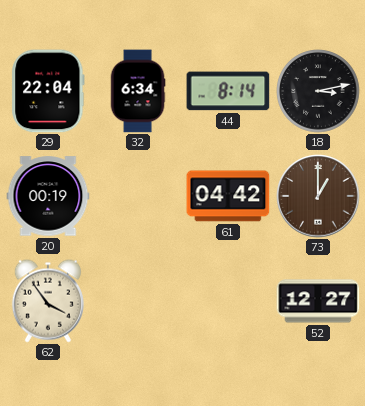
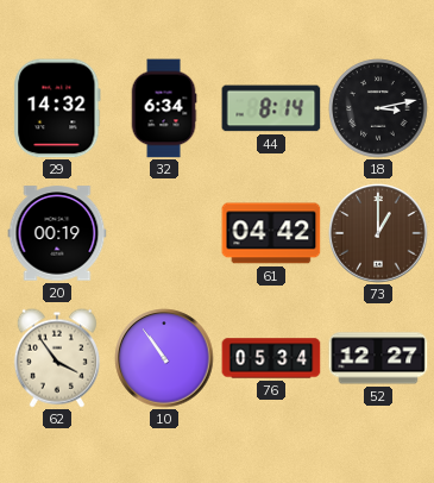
29: 22:04 -> 14:32 (57, 108)
10: none -> 10:54 (164, 358)
76: none -> 05:34 (271, 358)
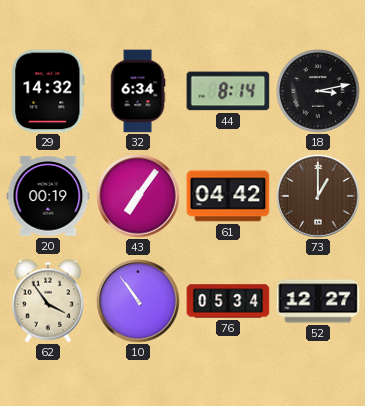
43: none -> 7:06 (138, 196)
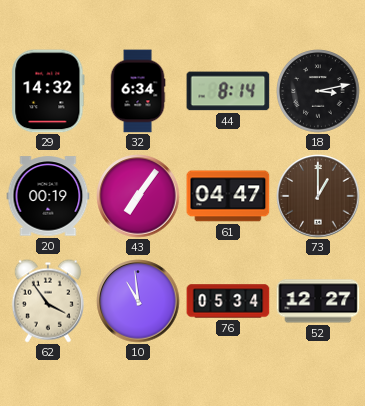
61: 04:42 -> 04:47 (228, 196)
10: 10:54 -> 10:59 (138, 301)
